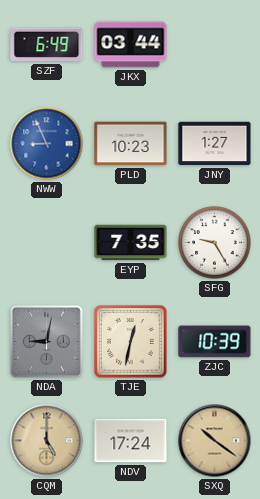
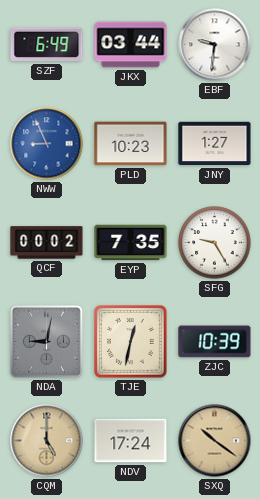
EBF: none -> 9:31 (215, 45)
QCF: none -> 00:02 (47, 243)
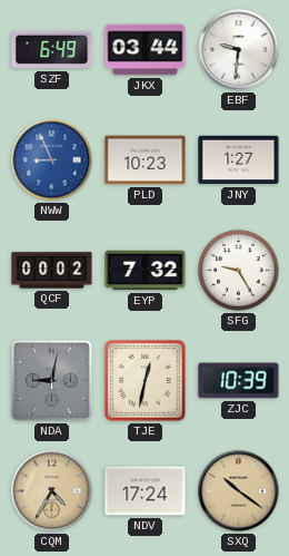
EYP: 7:35 -> 7:32 (146, 271)
CQM: 5:00 -> 4:35 (52, 491)
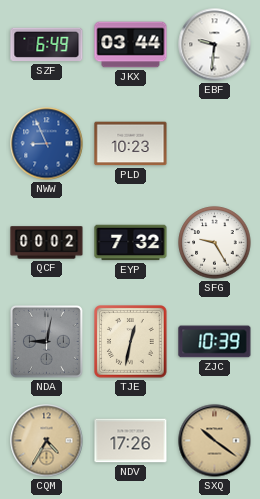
JNY: 1:27 -> none (239, 160)
NDV: 17:24 -> 17:26 (131, 441)
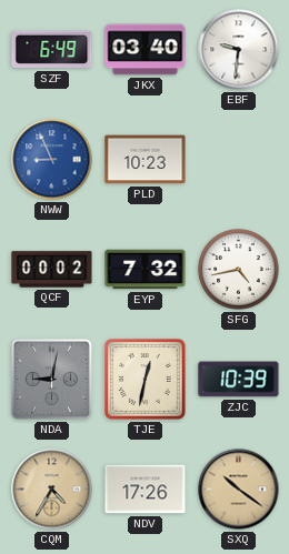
JKX: 03:44 -> 03:40 (146, 50)
SFG: 9:25 -> 4:43 (239, 270)
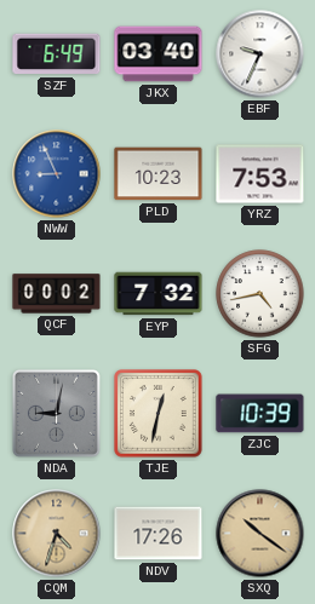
EBF: 9:31 -> 9:34 (260, 54)
YRZ: none -> 7:53 (260, 174)
CQM: 4:35 -> 4:33 (57, 534)
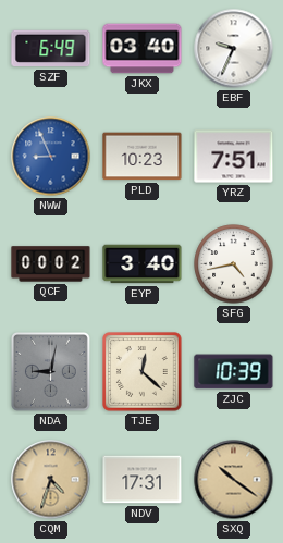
YRZ: 7:53 -> 7:51 (234, 157)
EYP: 7:32 -> 3:40 (143, 264)
TJE: 12:32 -> 12:22 (143, 372)
NDV: 17:26 -> 17:31 (143, 480)
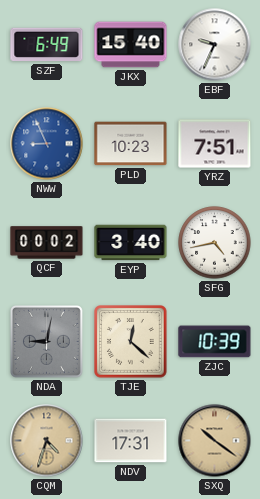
JKX: 03:40 -> 15:40 (131, 45)
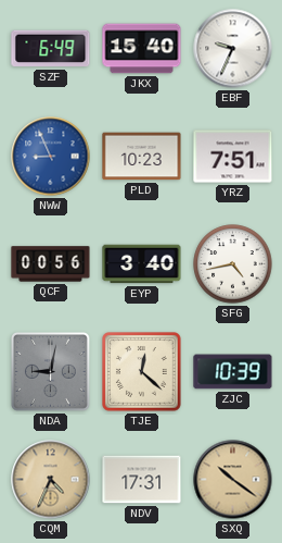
QCF: 00:02 -> 00:56 (51, 264)
CQM: 4:33 -> 4:34 (51, 480)
